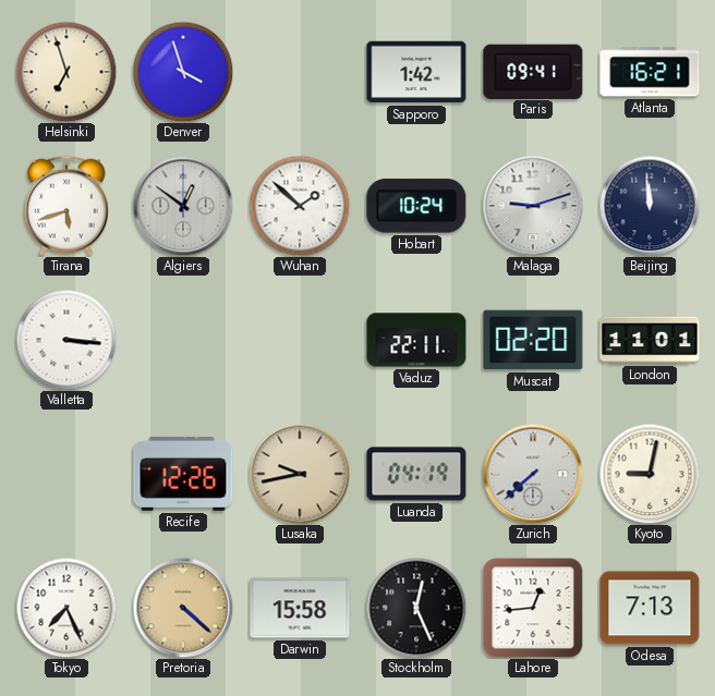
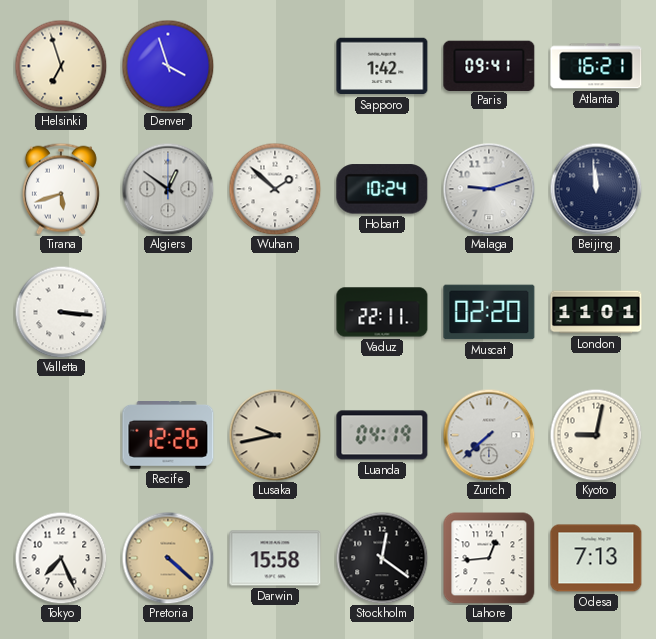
Stockholm: 12:26 -> 12:21 (382, 558)
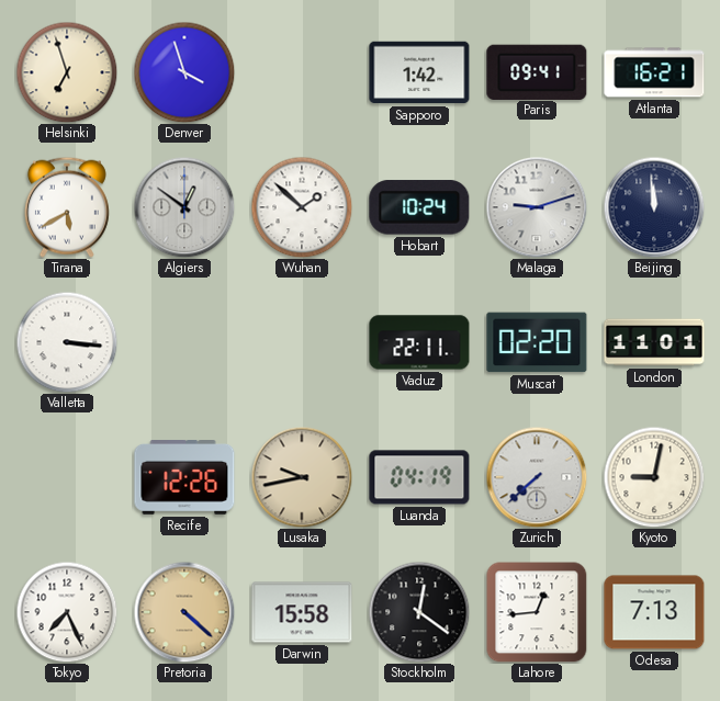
Tirana: 5:42 -> 5:40 (67, 207)
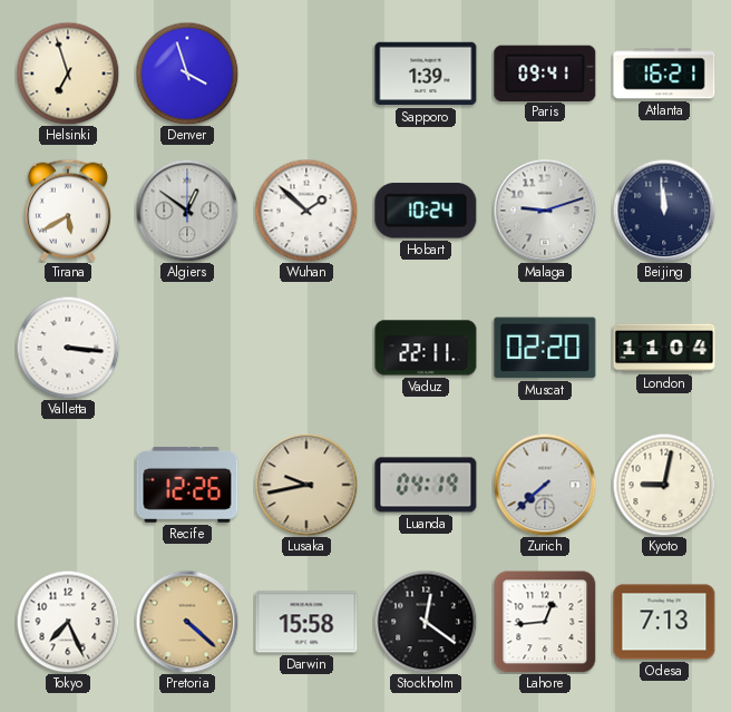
Sapporo: 1:42 -> 1:39 (426, 74)
London: 11:01 -> 11:04 (664, 348)
